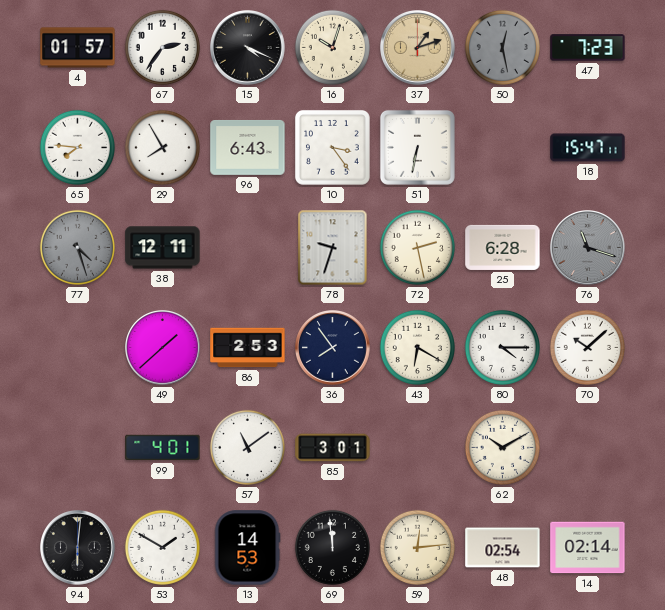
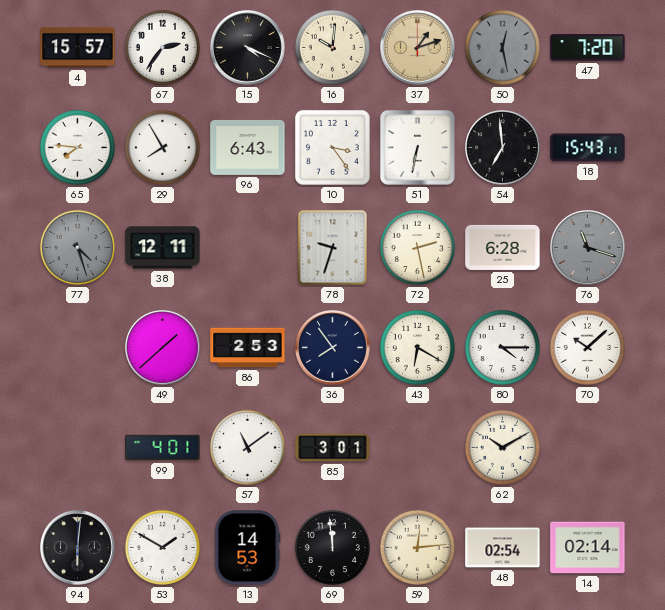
4: 01:57 -> 15:57 (78, 48)
16: 10:03 -> 10:01 (332, 47)
47: 7:23 -> 7:20 (588, 48)
54: none -> 6:59 (503, 148)
18: 15:47 -> 15:43 (588, 148)
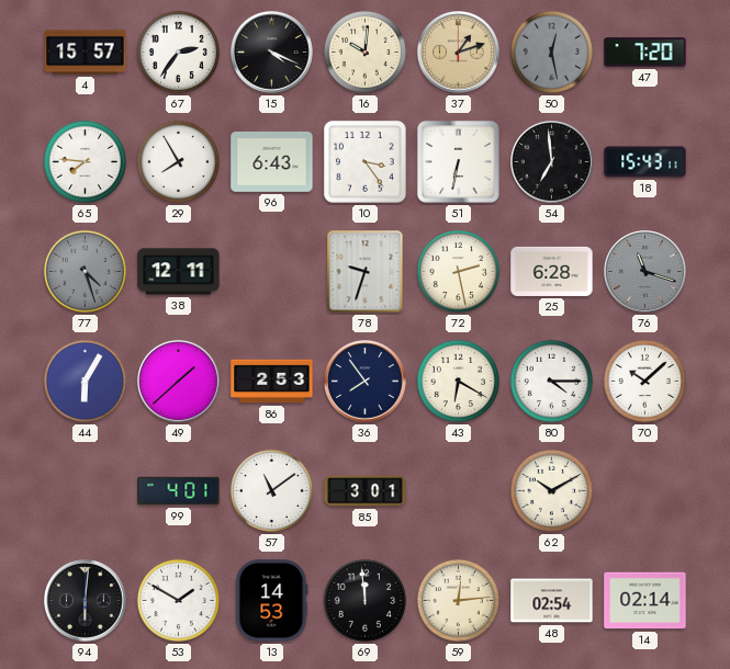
44: none -> 6:05 (85, 381)
